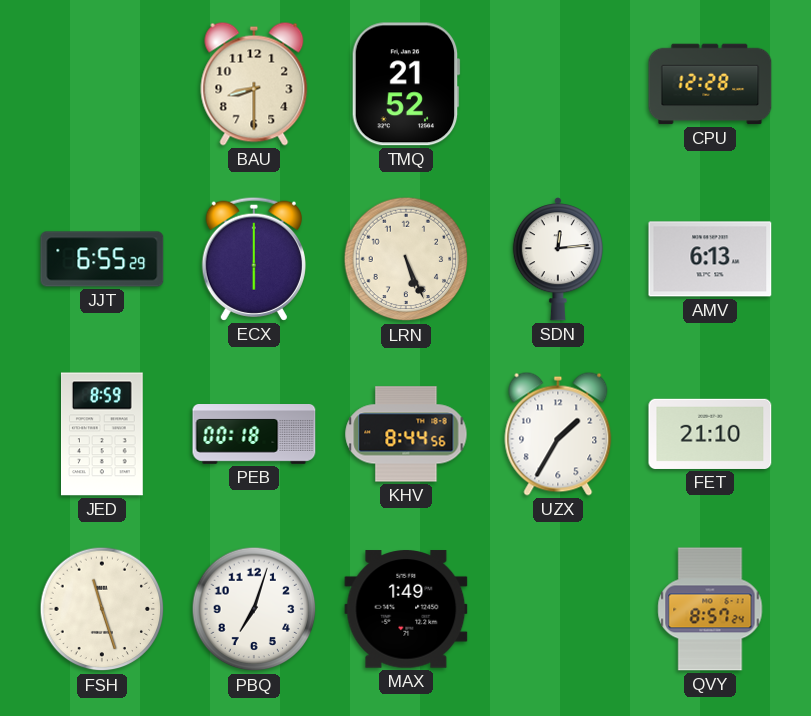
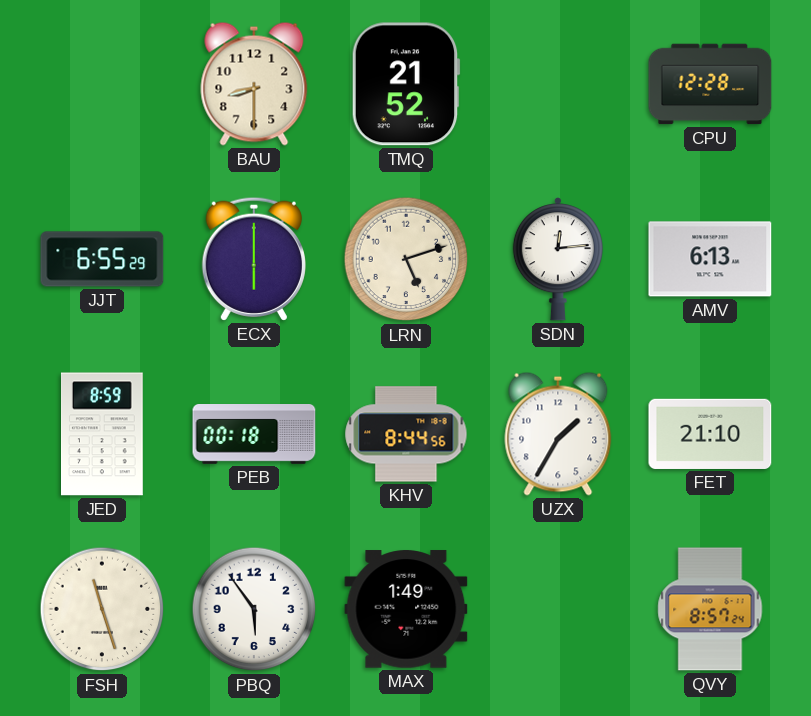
LRN: 5:26 -> 5:12 (406, 259)
PBQ: 7:03 -> 5:54 (254, 609)
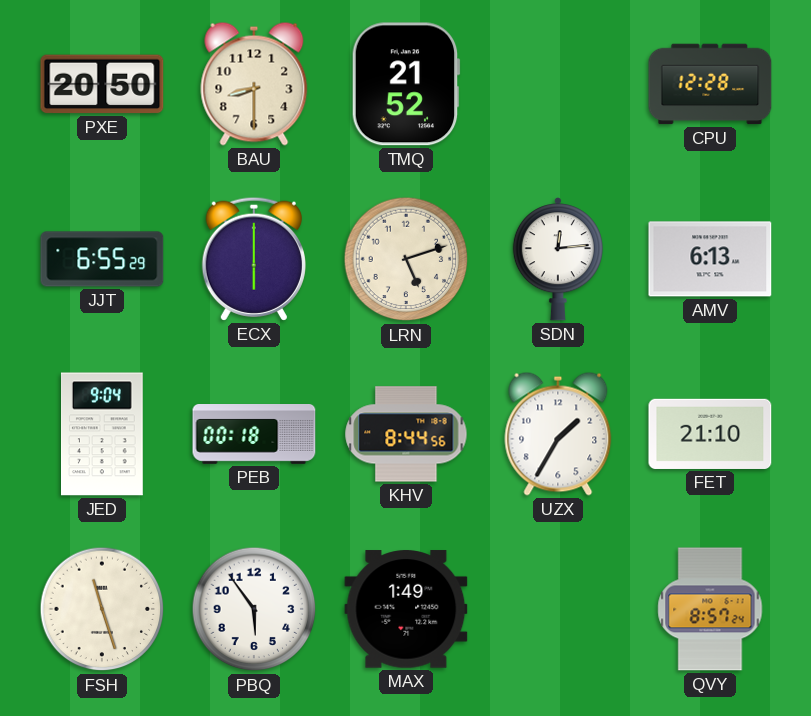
PXE: none -> 20:50 (102, 84)
JED: 8:59 -> 9:04 (103, 434)
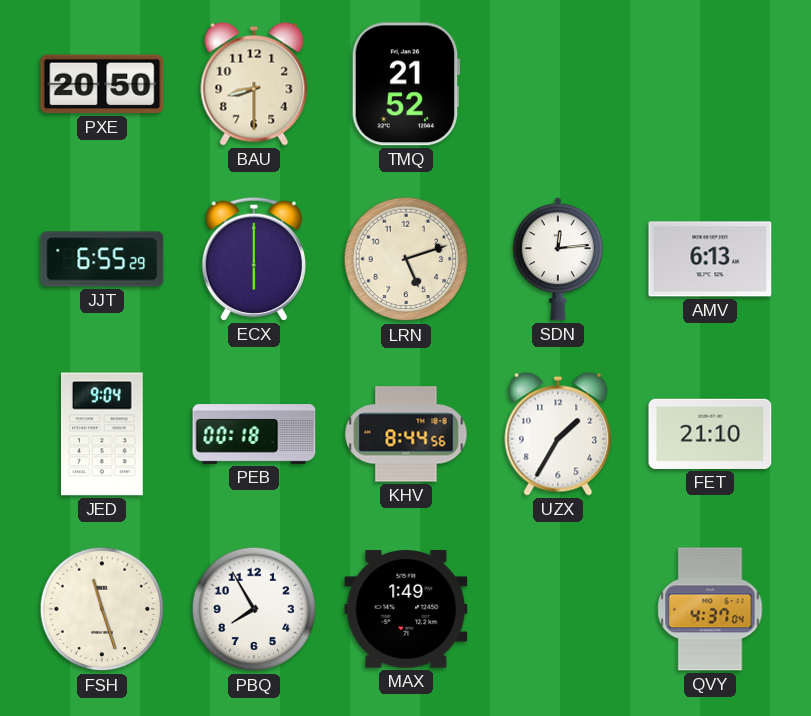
CPU: 12:28 -> none (710, 84)
PBQ: 5:54 -> 7:55 (254, 609)
QVY: 8:57 -> 4:37 (710, 609)
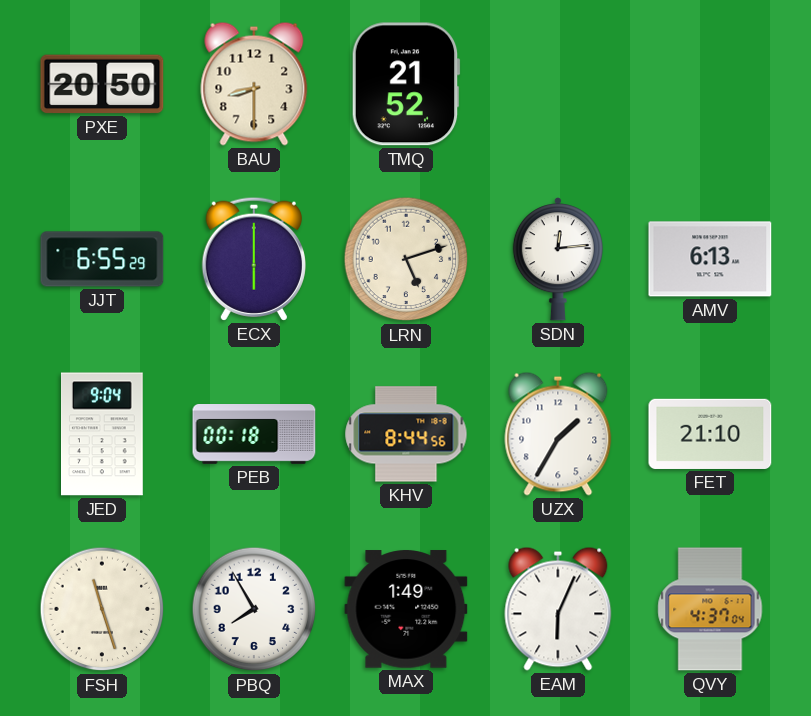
EAM: none -> 6:04 (558, 609)
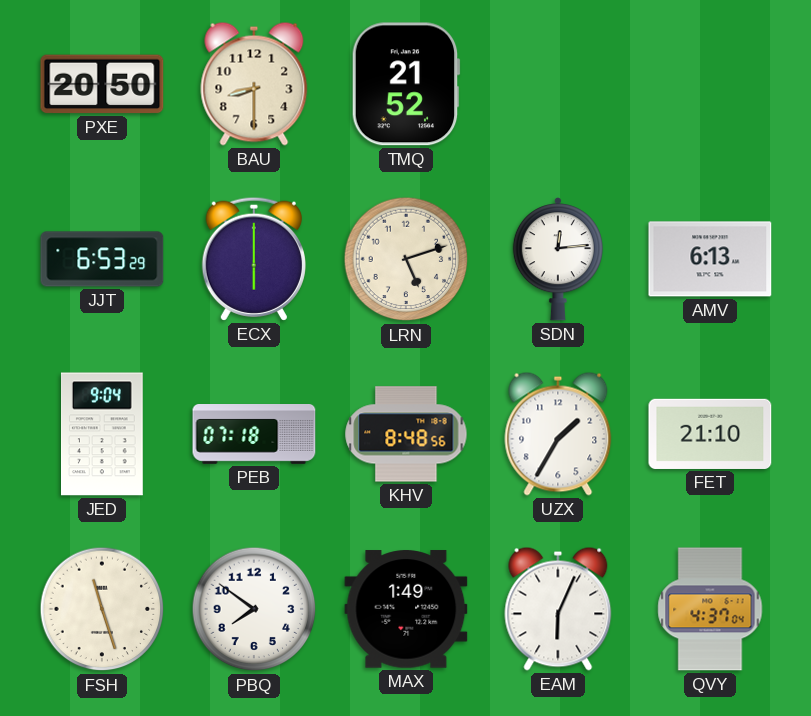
JJT: 6:55 -> 6:53 (102, 259)
PEB: 00:18 -> 07:18 (254, 435)
KHV: 8:44 -> 8:48 (406, 434)
PBQ: 7:55 -> 7:51 (254, 609)
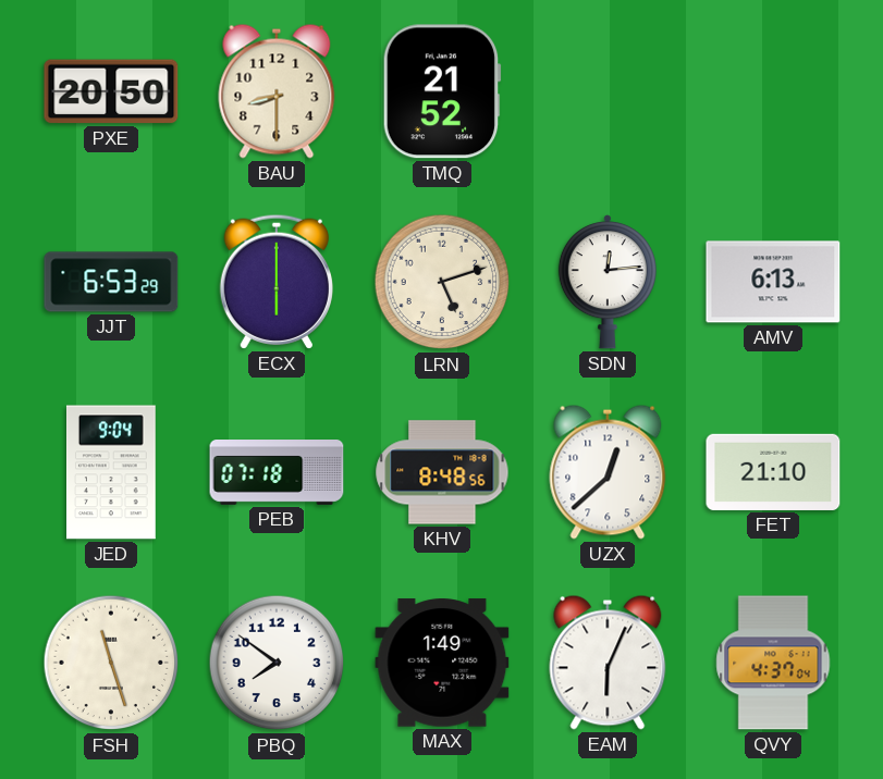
UZX: 1:35 -> 12:38 (608, 472)
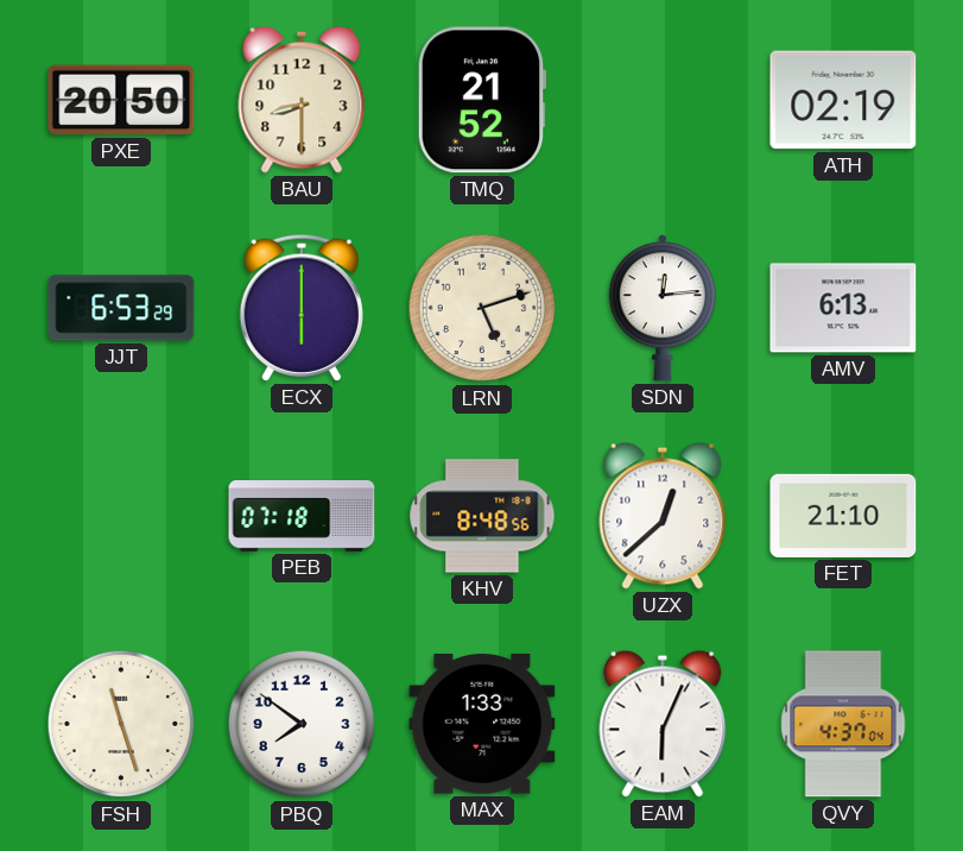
ATH: none -> 02:19 (843, 100)
JED: 9:04 -> none (112, 472)
MAX: 1:49 -> 1:33 (482, 724)
